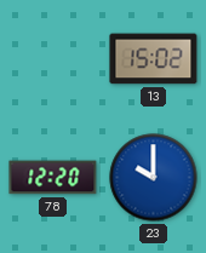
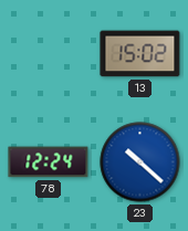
78: 12:20 -> 12:24 (49, 162)
23: 10:00 -> 10:22 (140, 162)
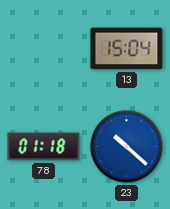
13: 15:02 -> 15:04 (127, 49)
78: 12:24 -> 01:18 (44, 147)
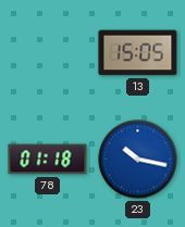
13: 15:04 -> 15:05 (138, 53)
23: 10:22 -> 10:17 (138, 160)
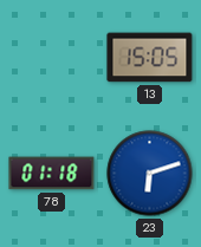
23: 10:17 -> 6:12 (150, 174)
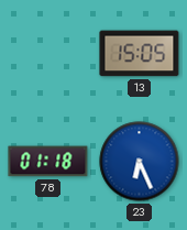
23: 6:12 -> 6:26 (140, 162)
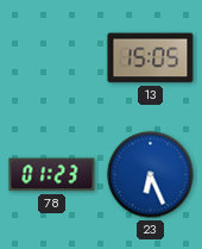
78: 01:18 -> 01:23 (52, 175)
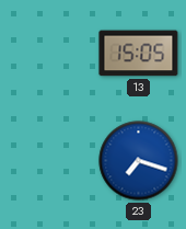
78: 01:23 -> none (52, 175)
23: 6:26 -> 7:18 (139, 161)
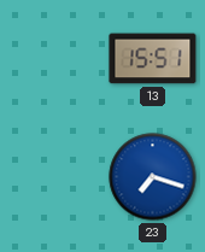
13: 15:05 -> 15:51 (153, 59)
